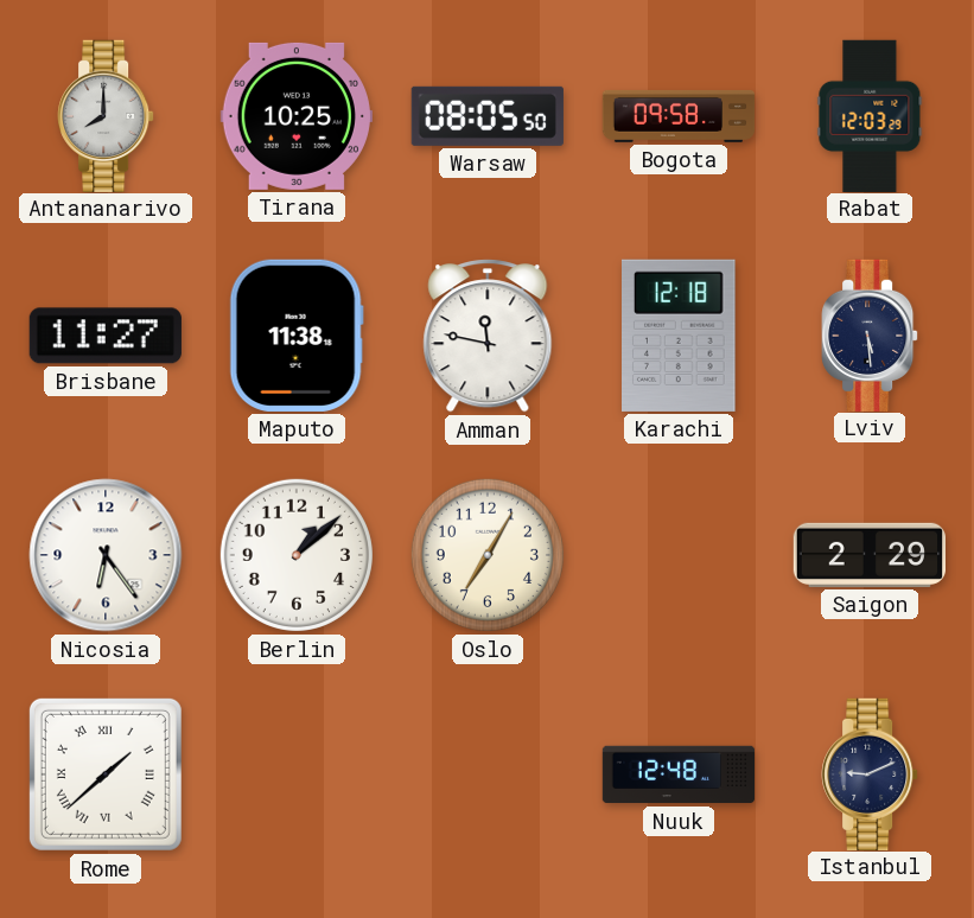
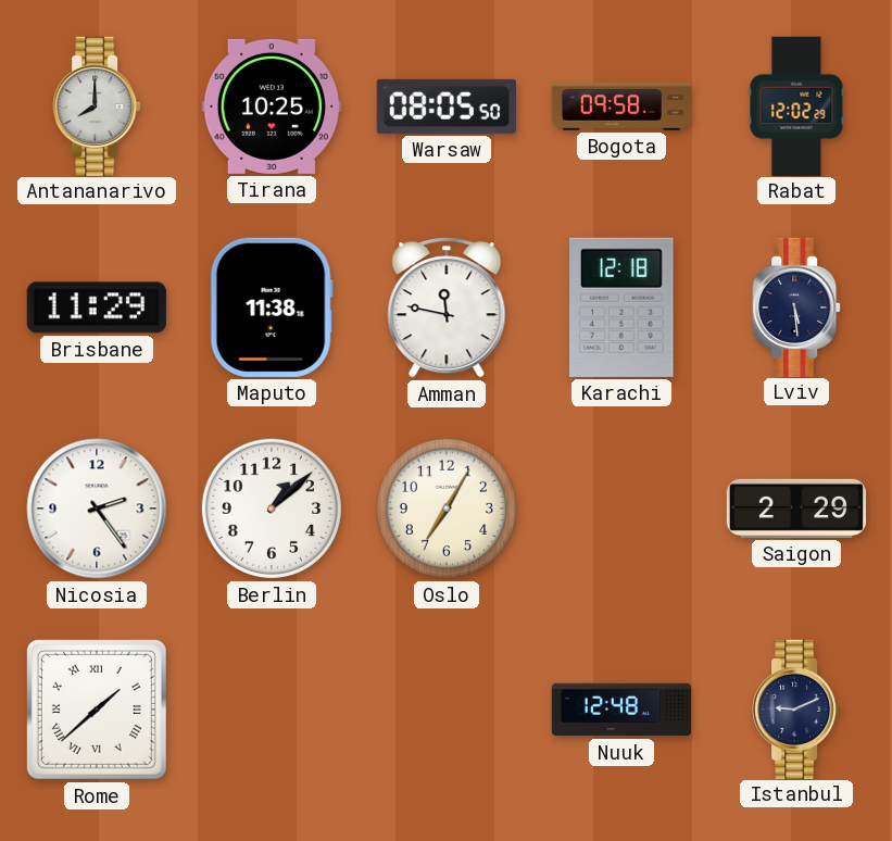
Rabat: 12:03 -> 12:02 (796, 105)
Brisbane: 11:27 -> 11:29 (97, 307)
Nicosia: 6:24 -> 2:24 (97, 509)
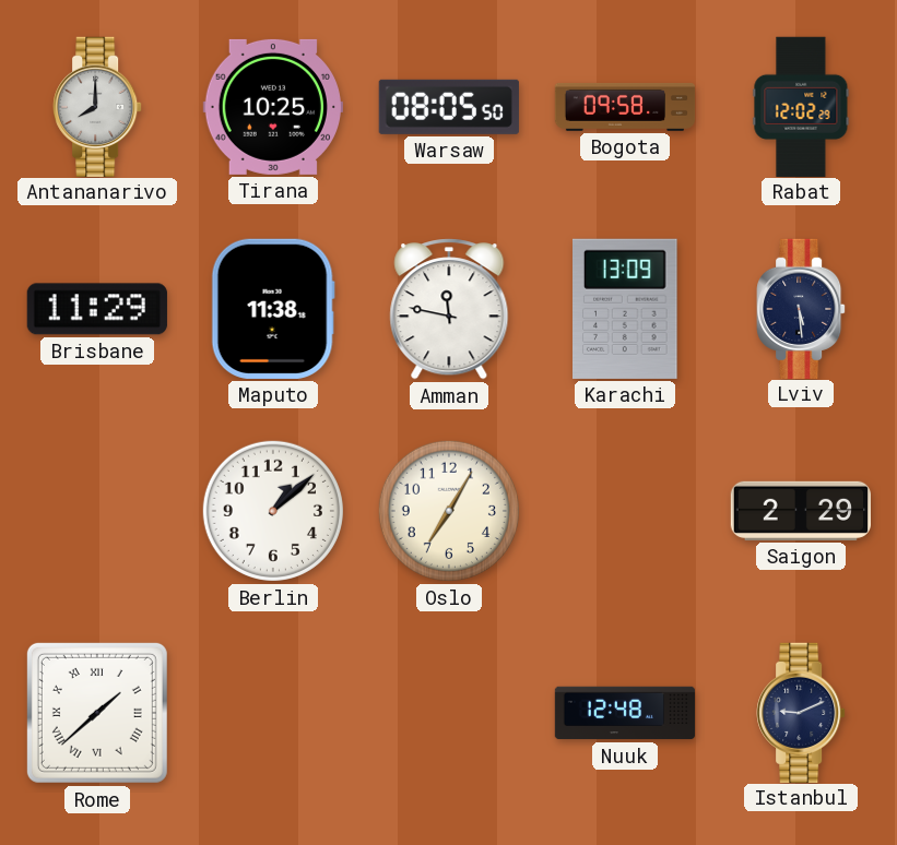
Karachi: 12:18 -> 13:09 (626, 309)
Nicosia: 2:24 -> none (97, 509)
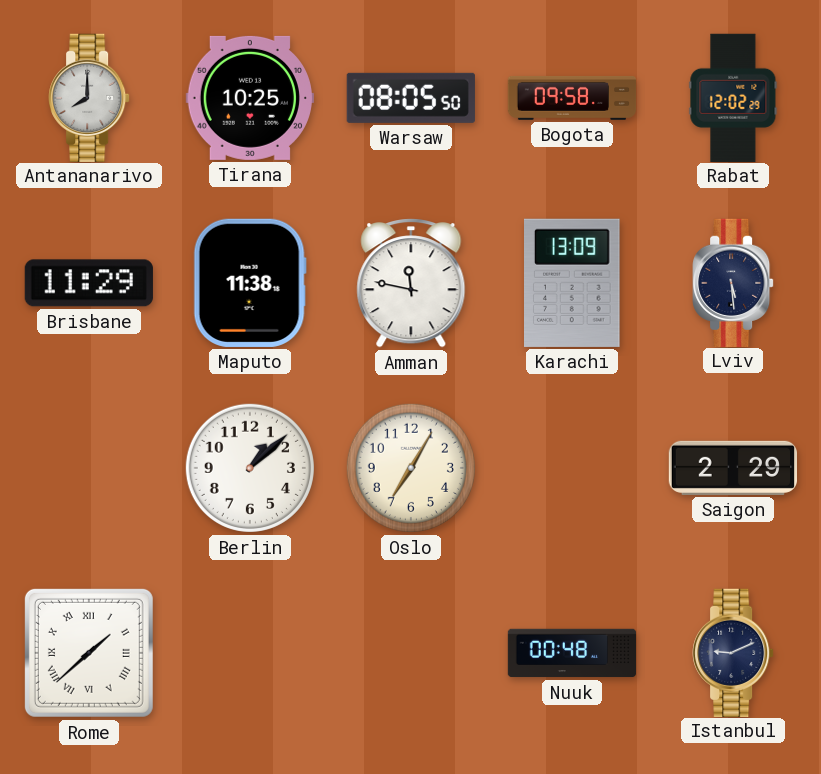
Nuuk: 12:48 -> 00:48 (572, 653)
